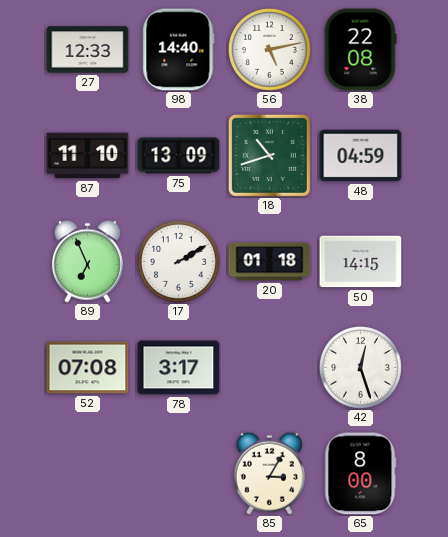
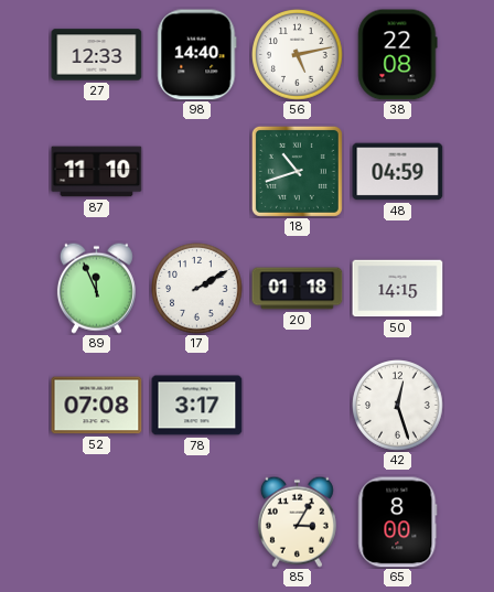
75: 13:09 -> none (179, 156)
89: 6:56 -> 11:56 (96, 288)
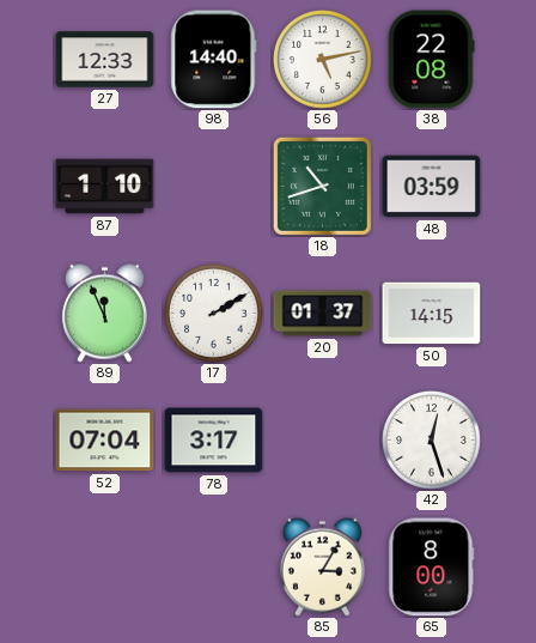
87: 11:10 -> 1:10 (105, 187)
48: 04:59 -> 03:59 (432, 187)
20: 01:18 -> 01:37 (323, 314)
52: 07:08 -> 07:04 (105, 441)
